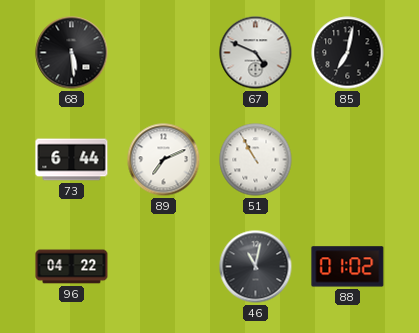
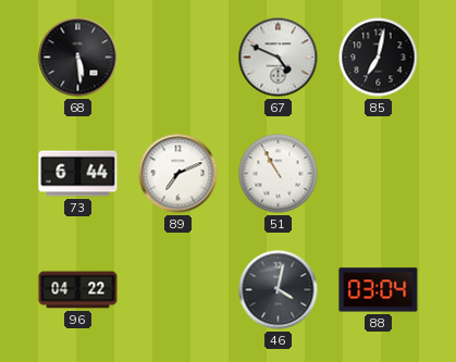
46: 11:02 -> 4:02 (279, 290)
88: 01:02 -> 03:04 (379, 290)
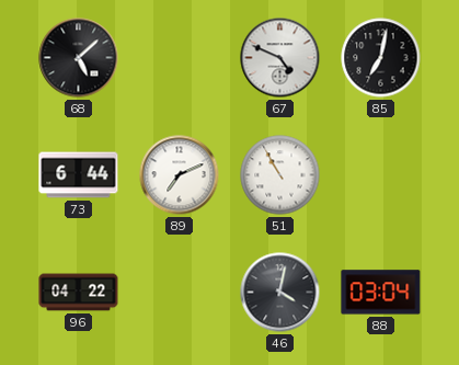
68: 5:29 -> 5:08 (79, 58)
